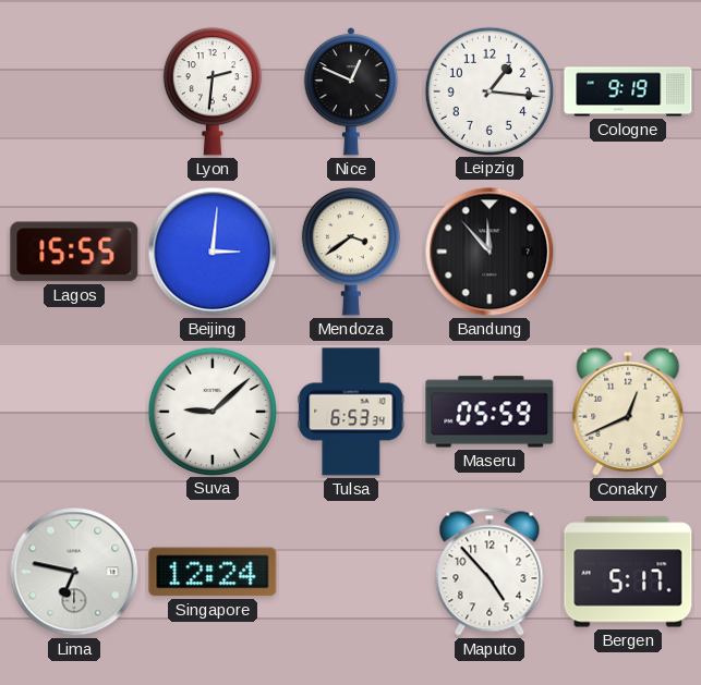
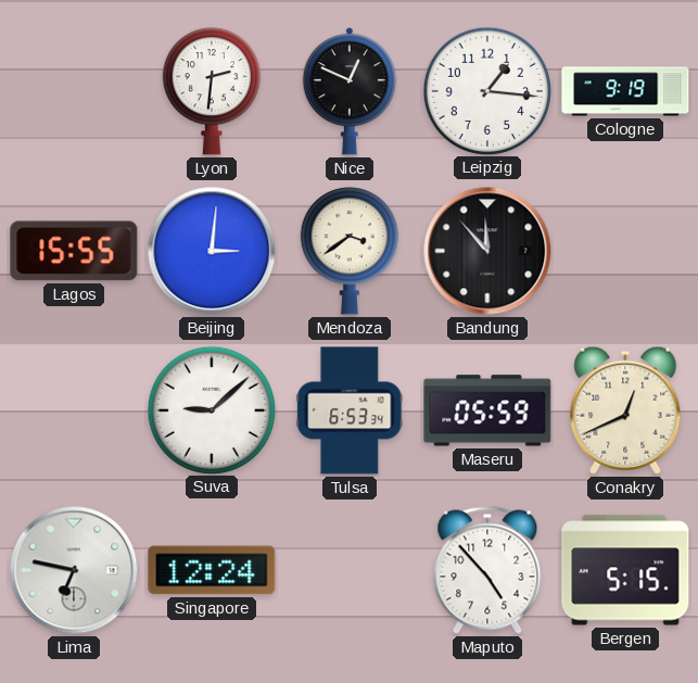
Bergen: 5:17 -> 5:15 (625, 570)
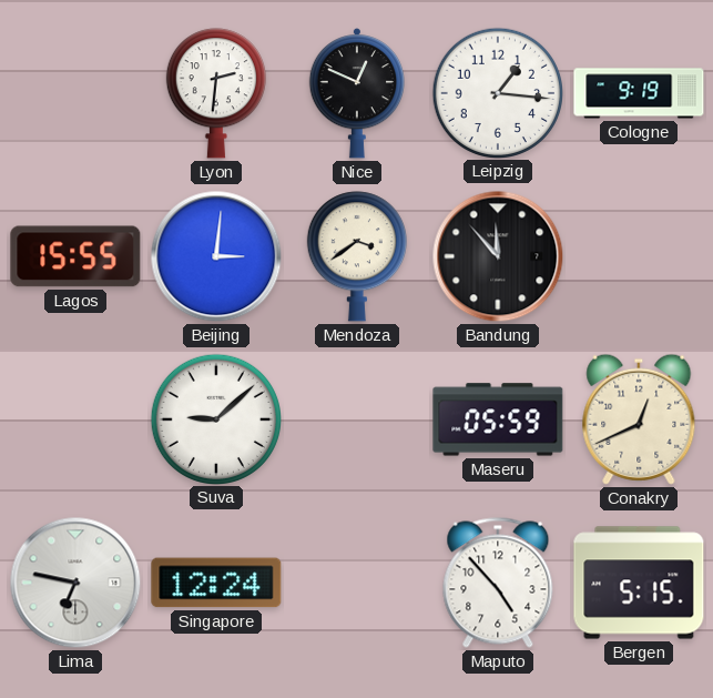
Tulsa: 6:53 -> none (350, 410)
